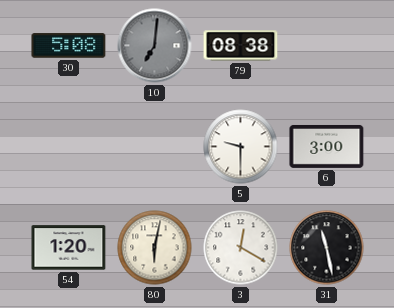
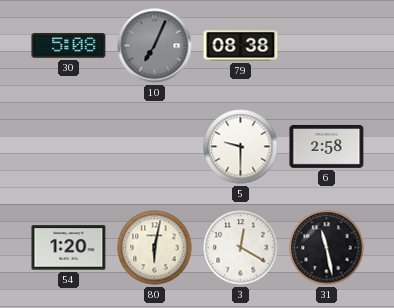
10: 7:01 -> 7:04 (155, 46)
6: 3:00 -> 2:58 (327, 146)
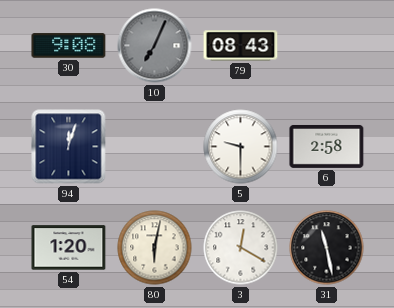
30: 5:08 -> 9:08 (69, 46)
79: 08:38 -> 08:43 (241, 46)
94: none -> 12:03 (69, 147)
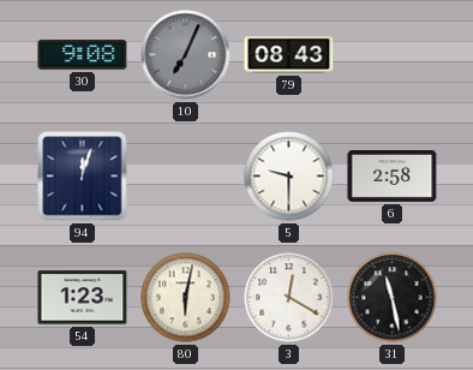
54: 1:20 -> 1:23 (83, 298)
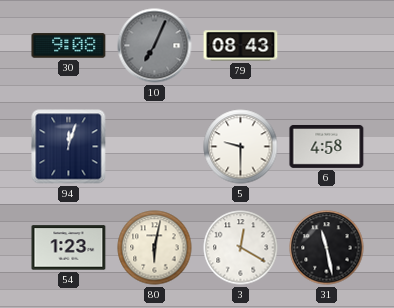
6: 2:58 -> 4:58 (327, 146)
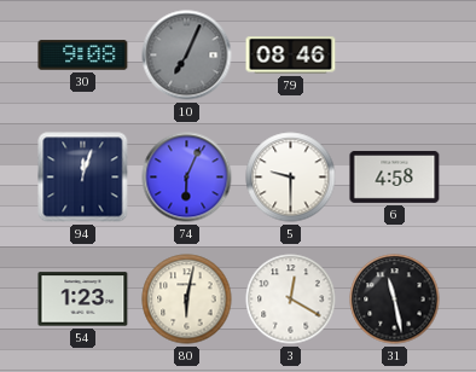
79: 08:43 -> 08:46 (291, 56)
74: none -> 6:04 (187, 178)
